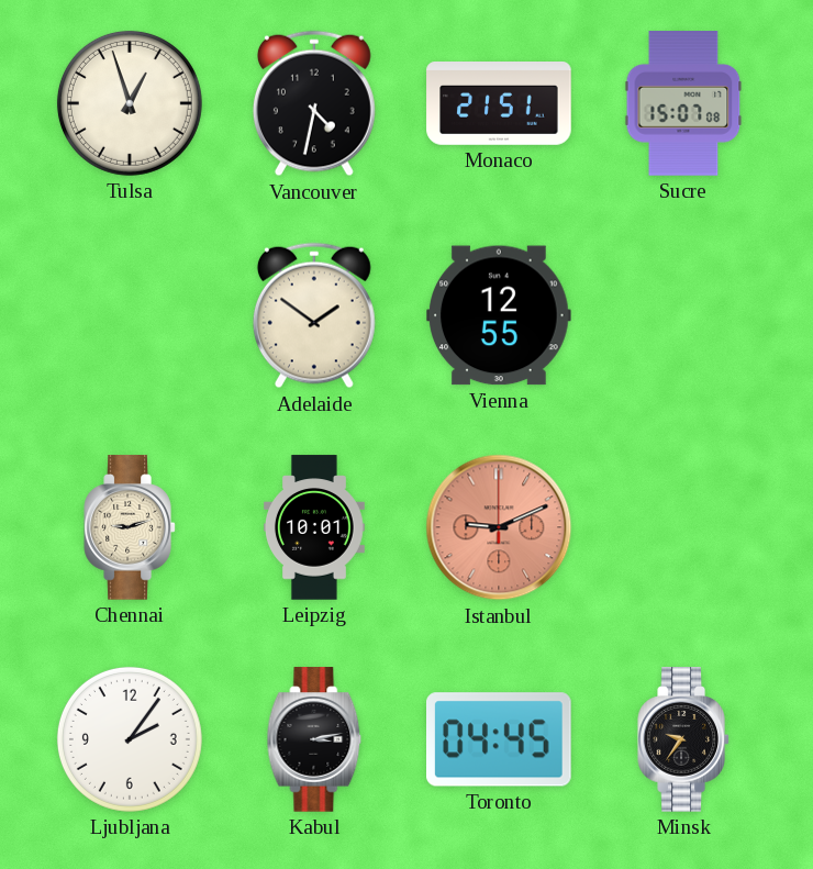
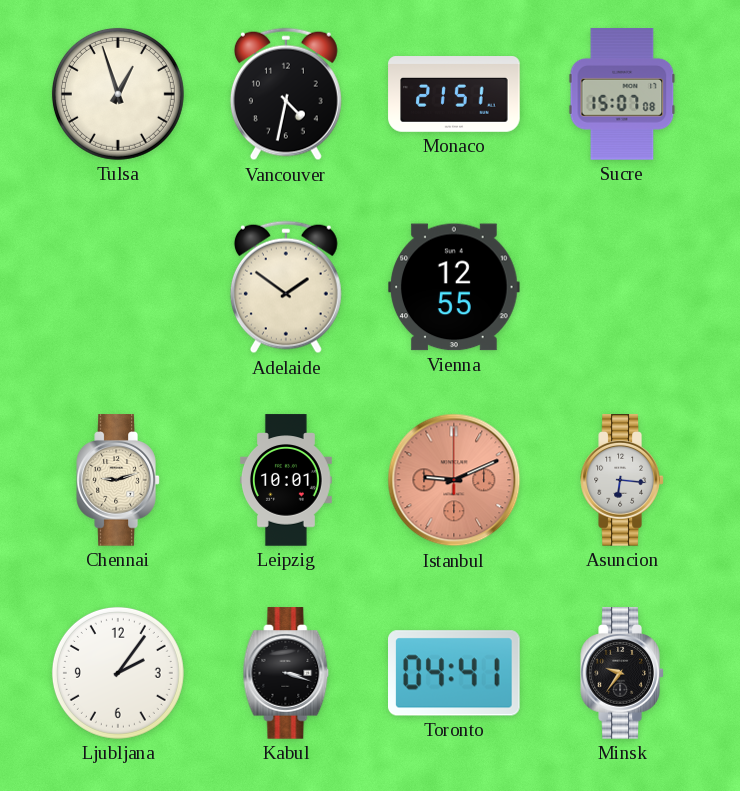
Asuncion: none -> 6:16 (622, 480)
Kabul: 3:13 -> 3:18 (286, 673)
Toronto: 04:45 -> 04:41 (455, 673)
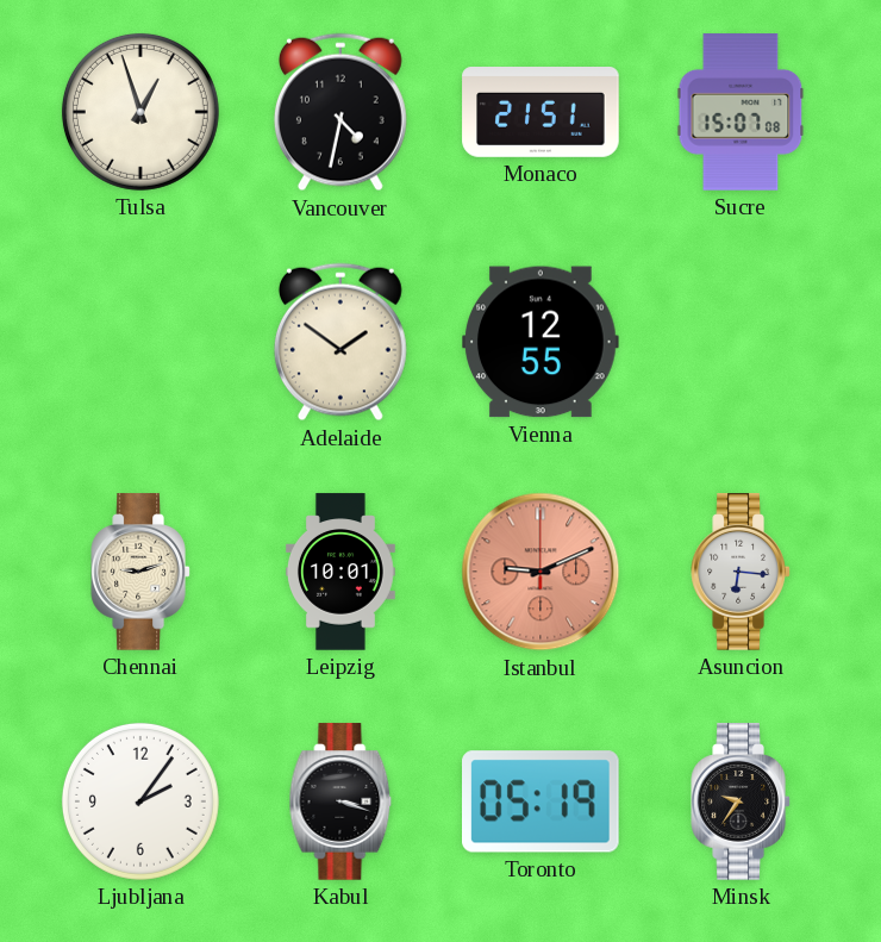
Toronto: 04:41 -> 05:19 (542, 801)
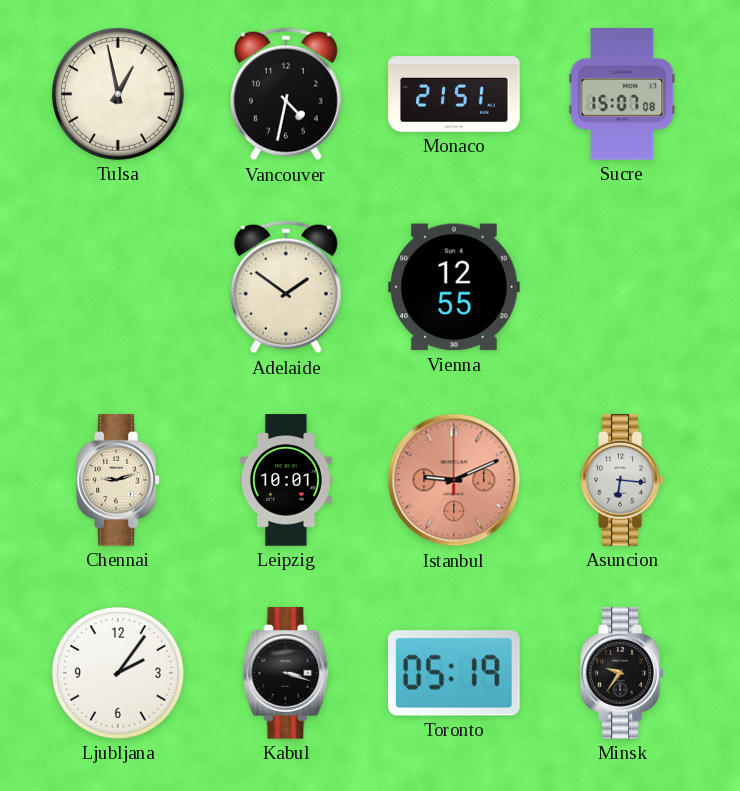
Tulsa: 12:57 -> 12:58 (118, 94)
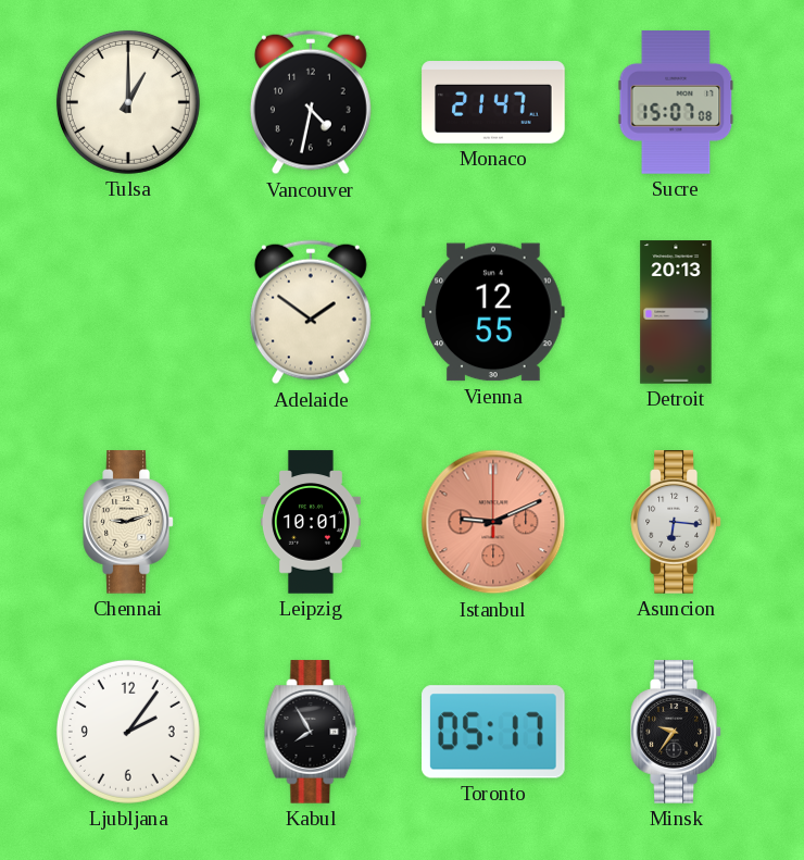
Tulsa: 12:58 -> 1:00 (128, 102)
Monaco: 21:51 -> 21:47 (493, 102)
Detroit: none -> 20:13 (676, 312)
Kabul: 3:18 -> 7:55 (311, 732)
Toronto: 05:19 -> 05:17 (494, 732)
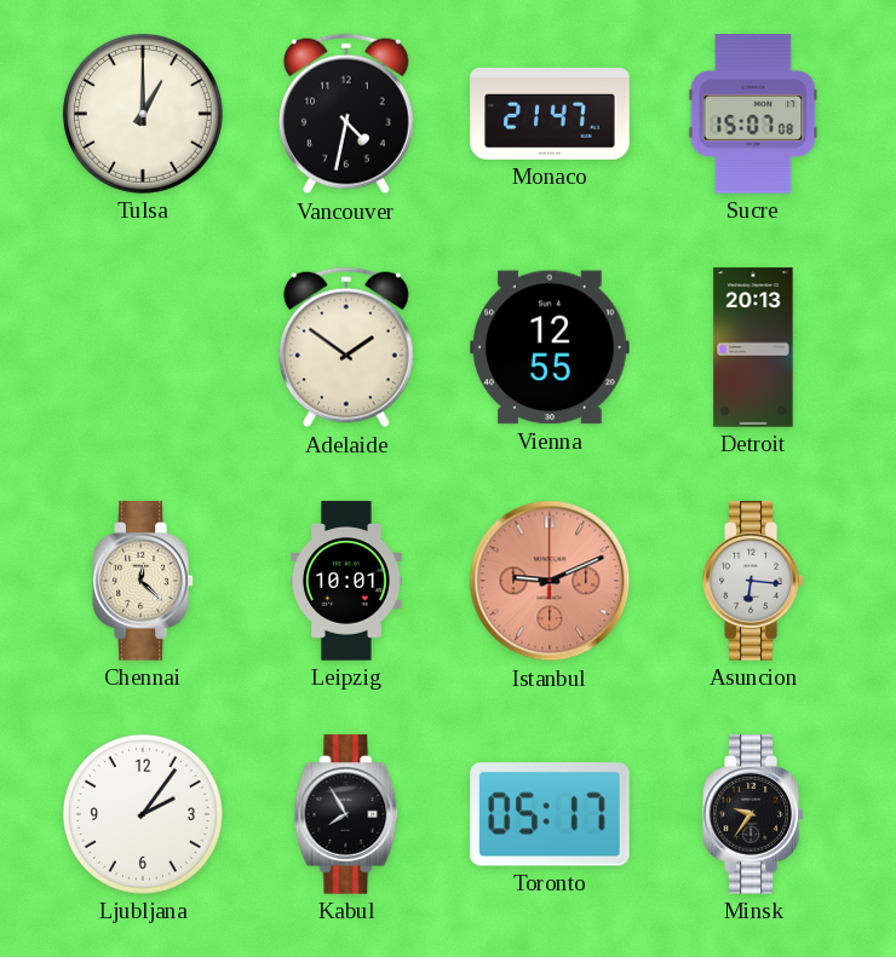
Chennai: 9:12 -> 12:22 (143, 581)
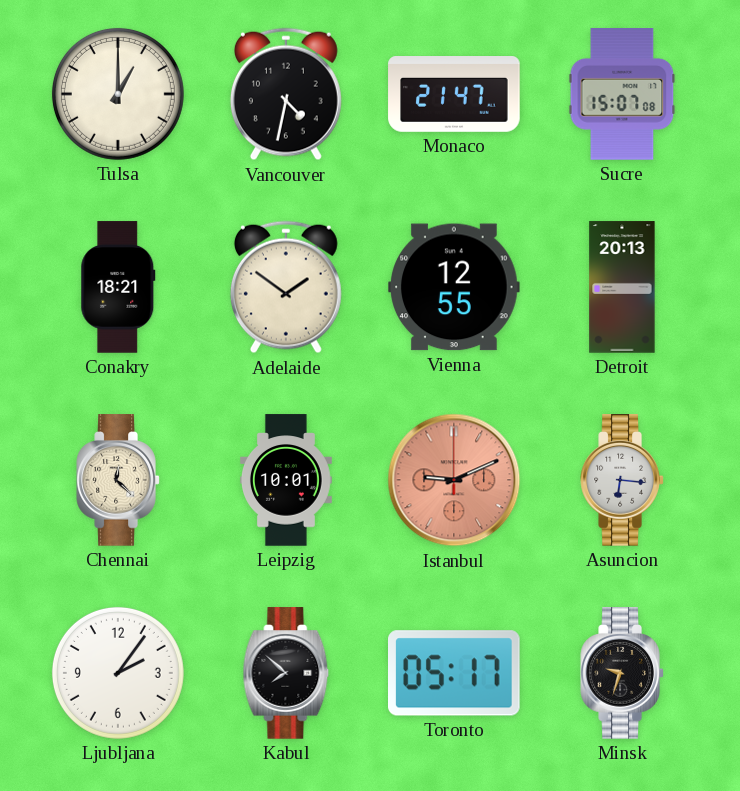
Conakry: none -> 18:21 (118, 287)
Kabul: 7:55 -> 7:52 (286, 673)
Minsk: 9:36 -> 9:33 (622, 673)
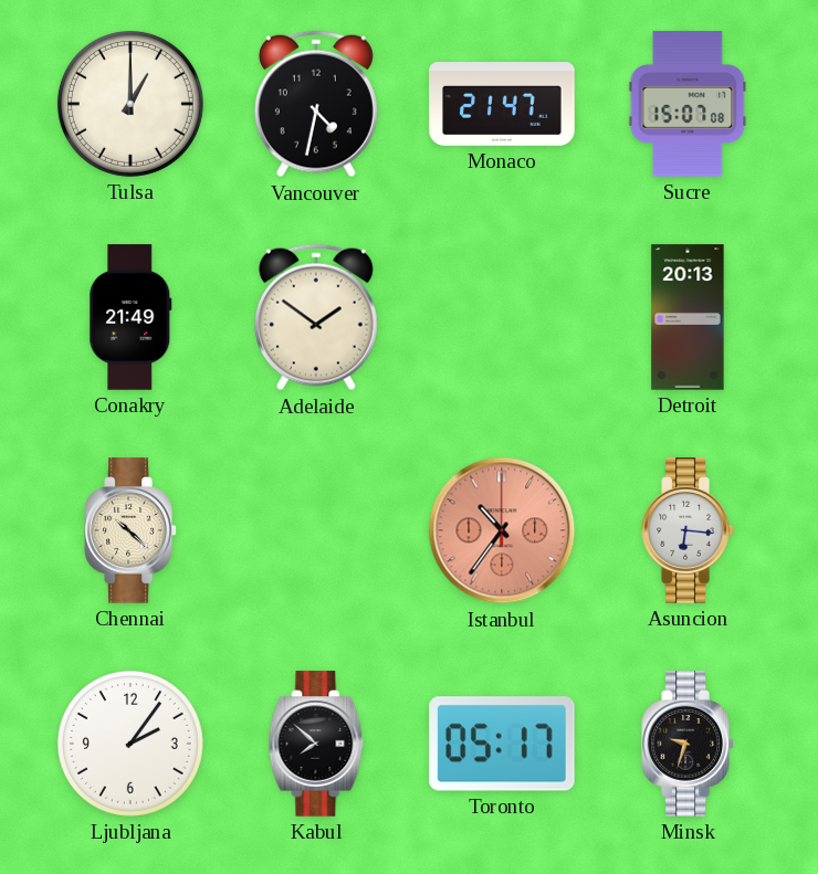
Conakry: 18:21 -> 21:49 (130, 317)
Vienna: 12:55 -> none (455, 287)
Chennai: 12:22 -> 10:22 (130, 530)
Leipzig: 10:01 -> none (287, 480)
Istanbul: 9:11 -> 10:36 (502, 530)
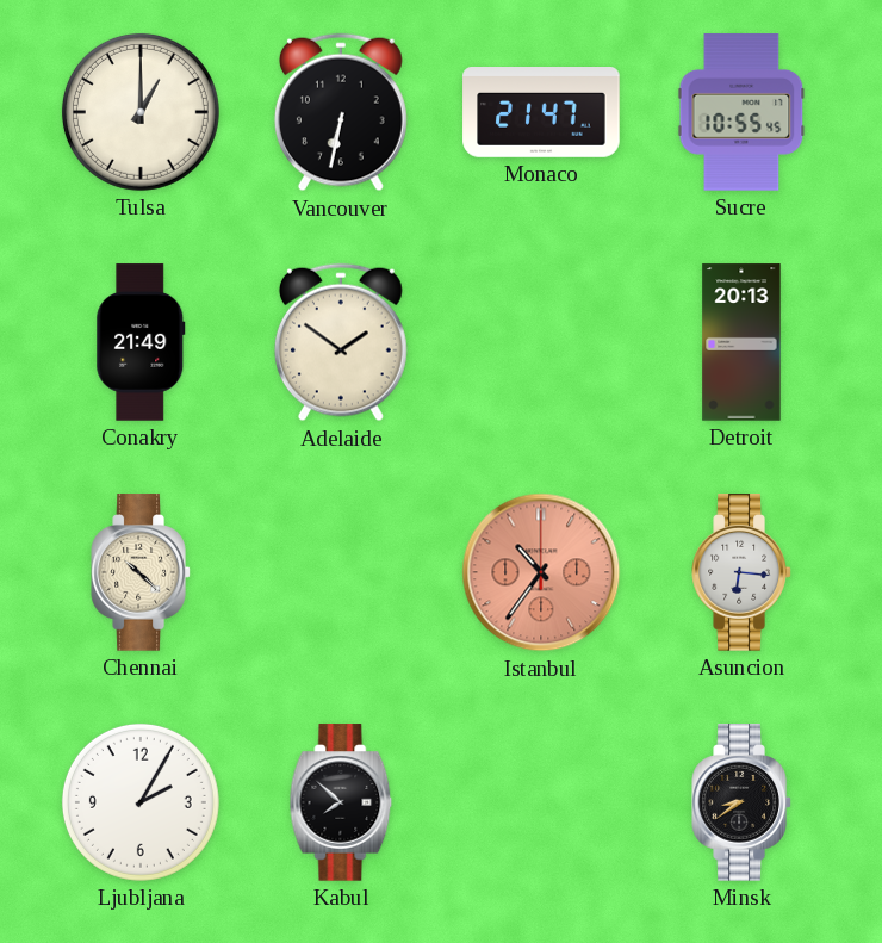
Vancouver: 4:32 -> 6:32 (341, 112)
Sucre: 15:07 -> 10:55 (741, 112)
Ljubljana: 2:06 -> 2:05 (141, 802)
Toronto: 05:17 -> none (503, 744)
Minsk: 9:33 -> 8:39 (741, 802)
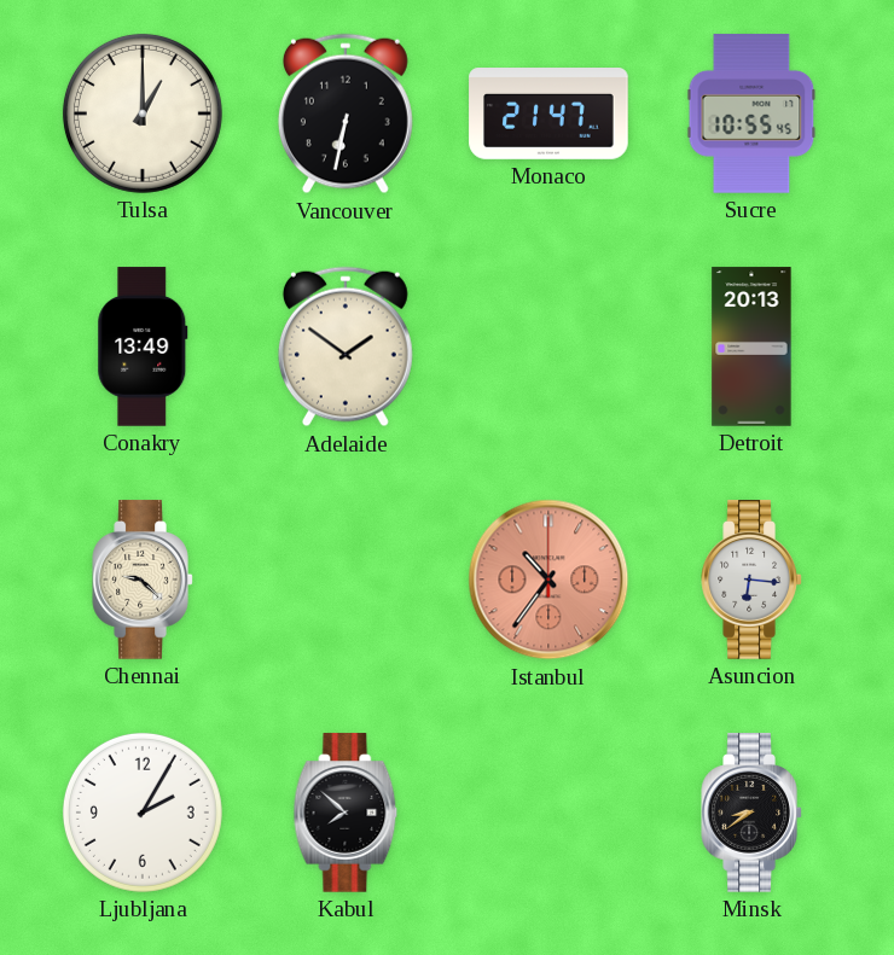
Conakry: 21:49 -> 13:49 (143, 347)
Chennai: 10:22 -> 9:22 (143, 580)
